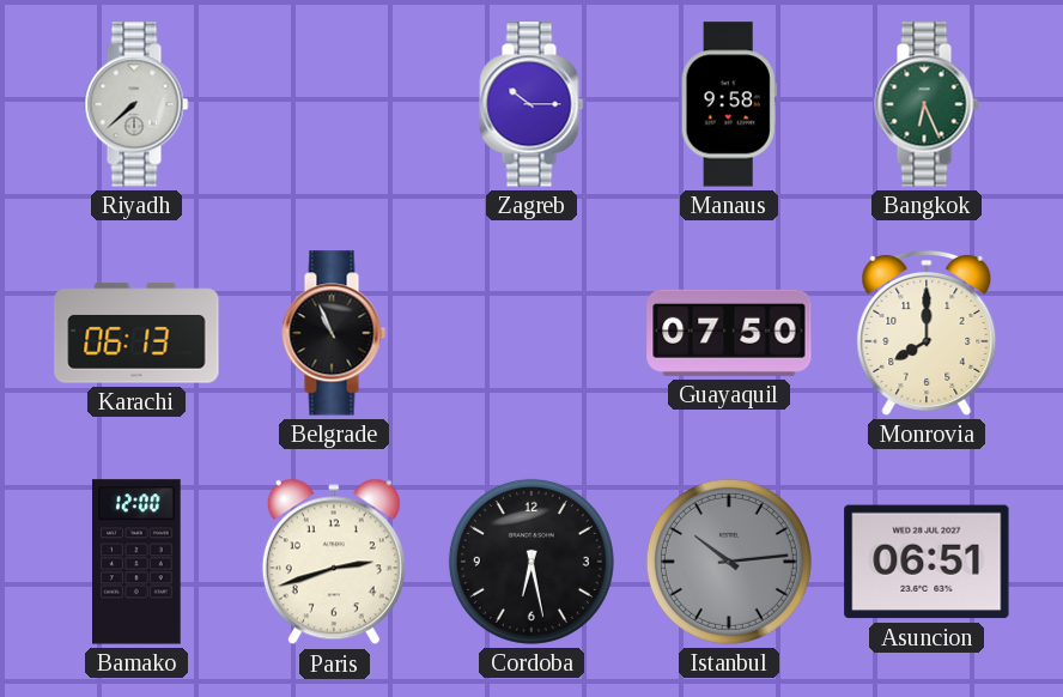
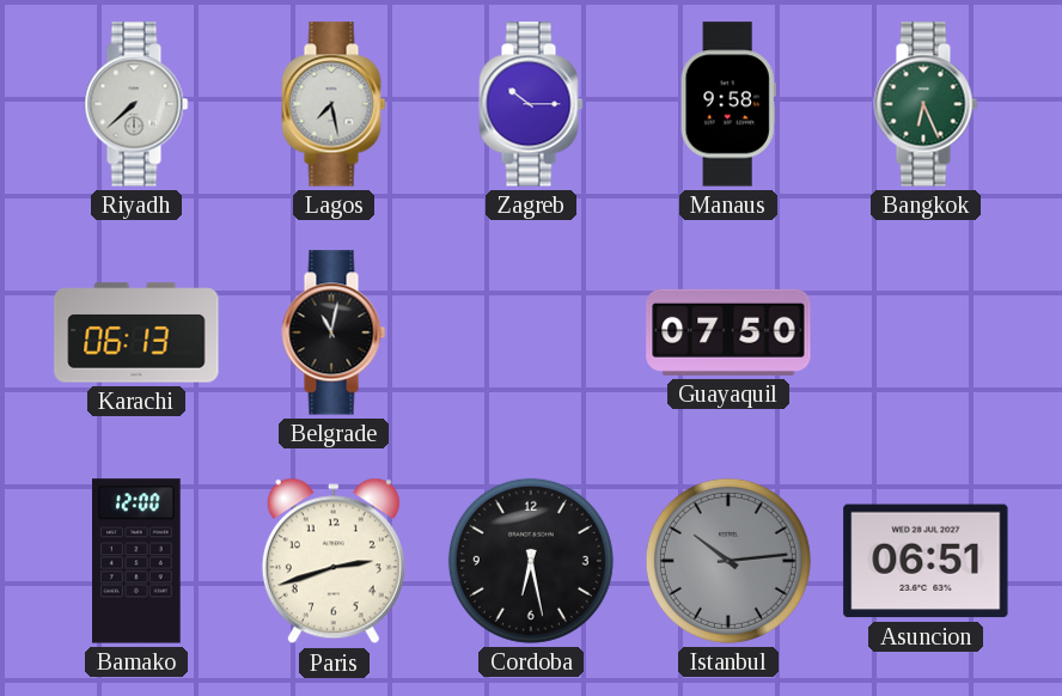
Lagos: none -> 7:28 (334, 104)
Belgrade: 10:56 -> 11:02 (334, 332)
Monrovia: 8:00 -> none (927, 333)
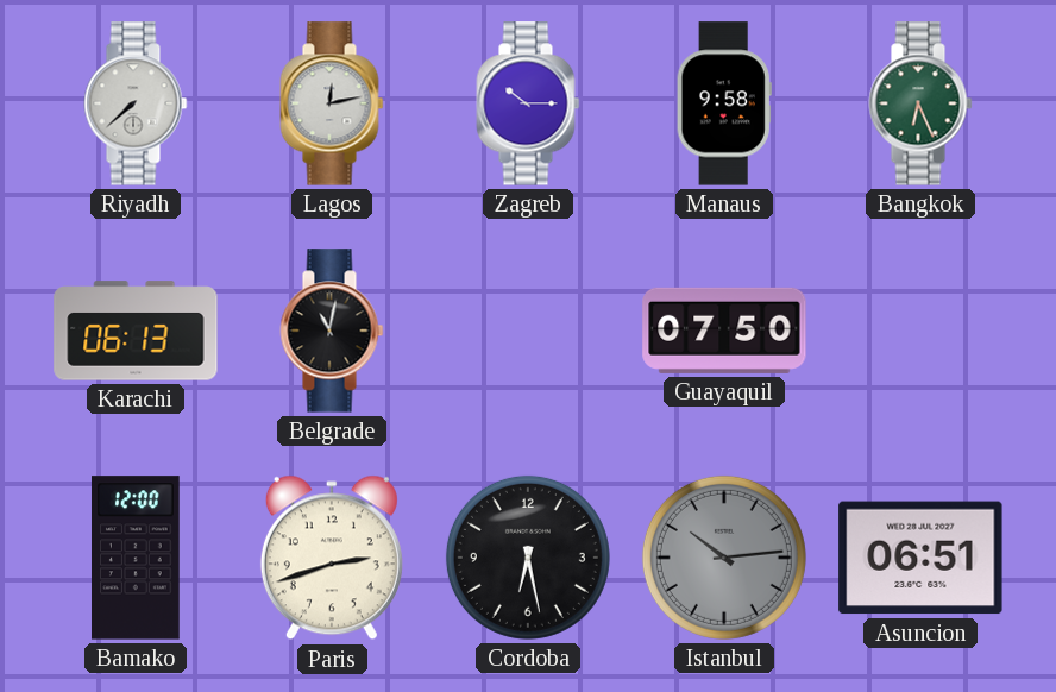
Lagos: 7:28 -> 12:13 (332, 103)
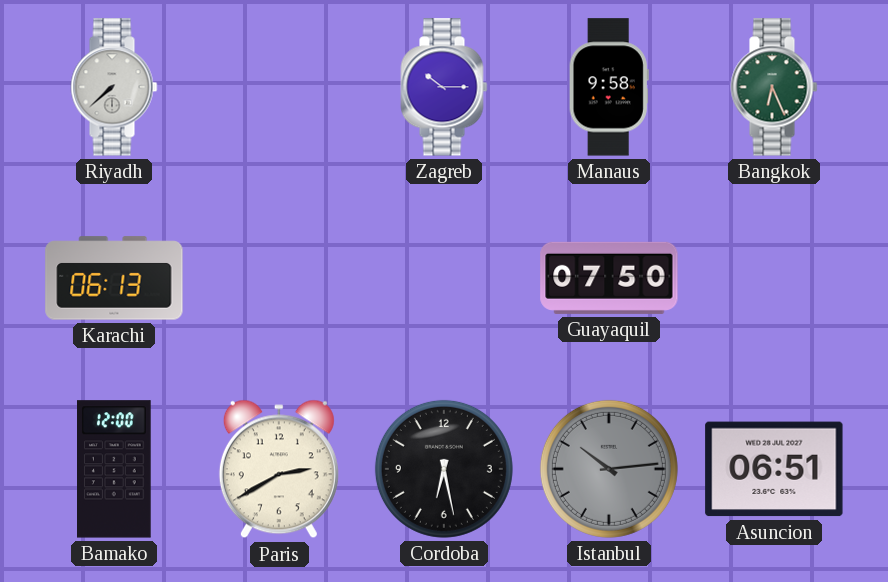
Lagos: 12:13 -> none (332, 103)
Belgrade: 11:02 -> none (332, 331)
Paris: 2:42 -> 2:40 (279, 469)
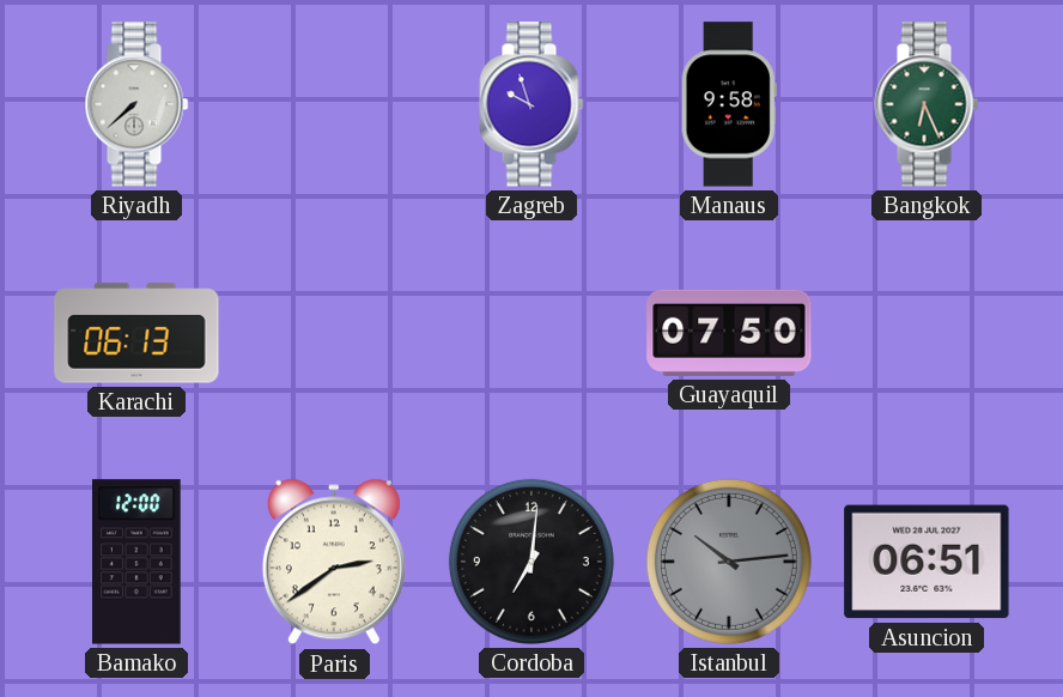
Zagreb: 10:15 -> 9:57 (531, 104)
Paris: 2:40 -> 2:39 (334, 562)
Cordoba: 6:28 -> 7:01 (531, 562)
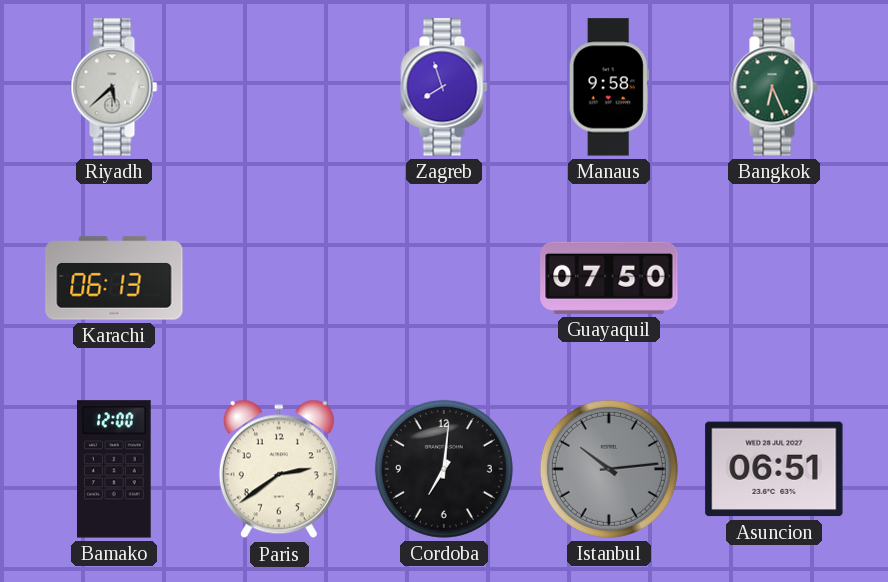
Riyadh: 7:38 -> 5:38 (114, 87)
Zagreb: 9:57 -> 7:57 (444, 87)
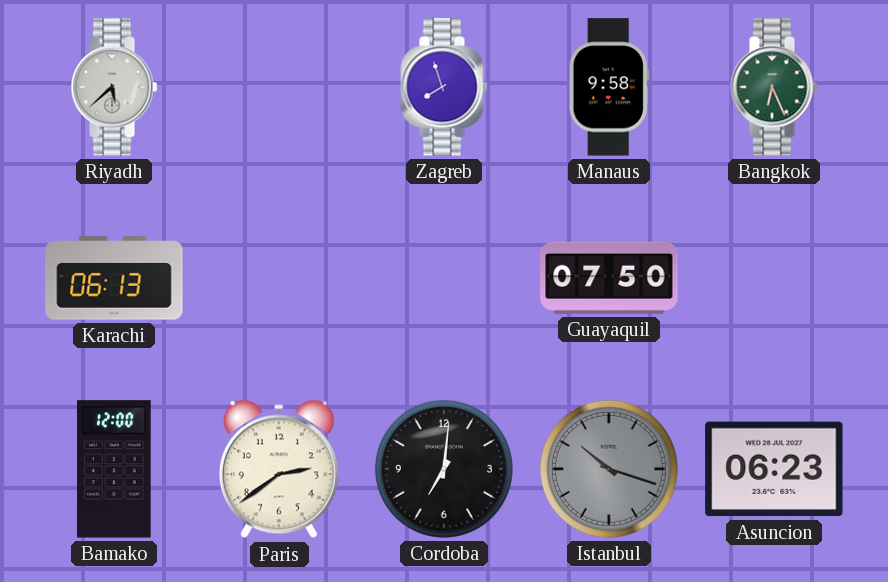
Istanbul: 10:14 -> 10:18 (609, 469)
Asuncion: 06:51 -> 06:23 (774, 469)
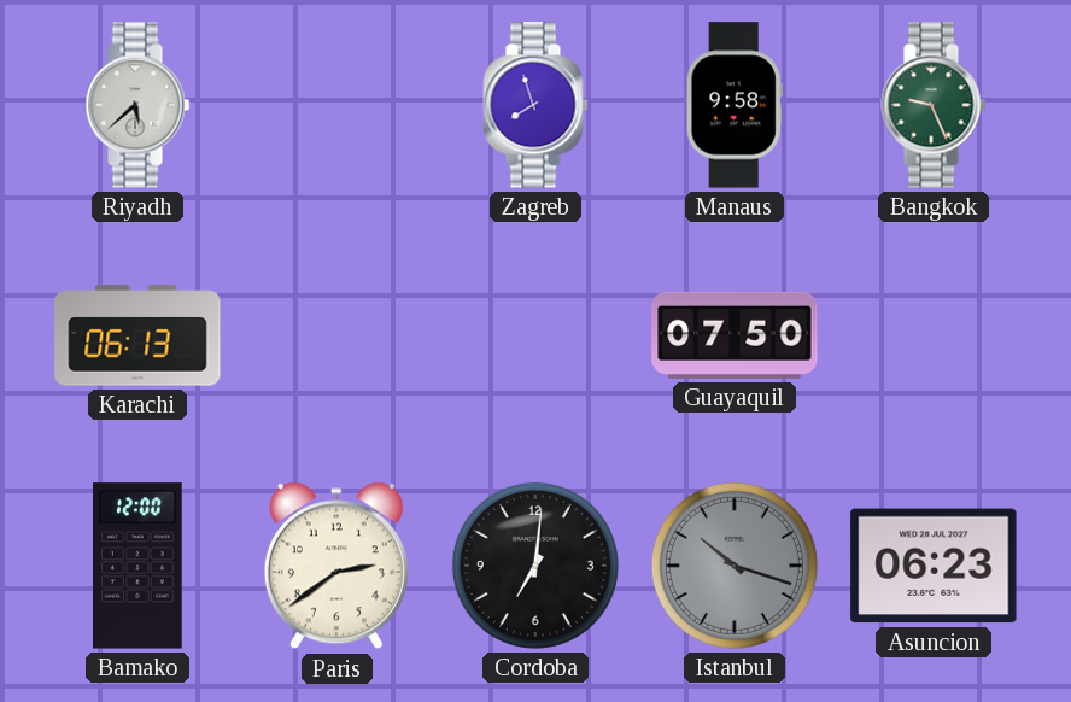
Bangkok: 6:26 -> 9:26 (934, 105)
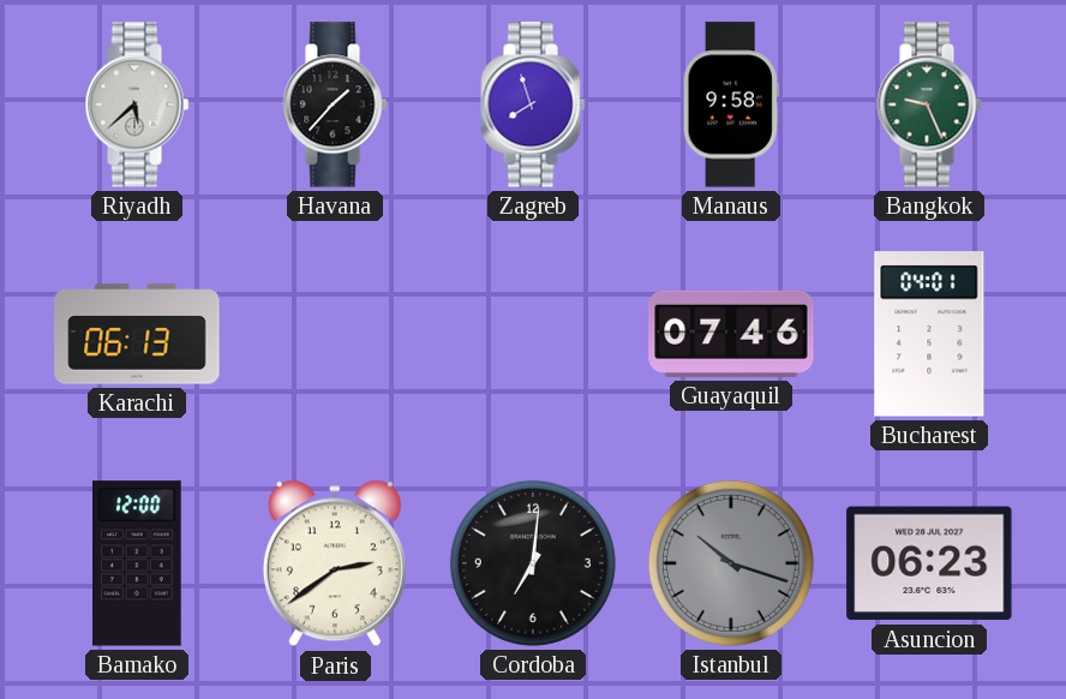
Havana: none -> 1:37 (335, 104)
Guayaquil: 07:50 -> 07:46 (731, 334)
Bucharest: none -> 04:01 (929, 334)
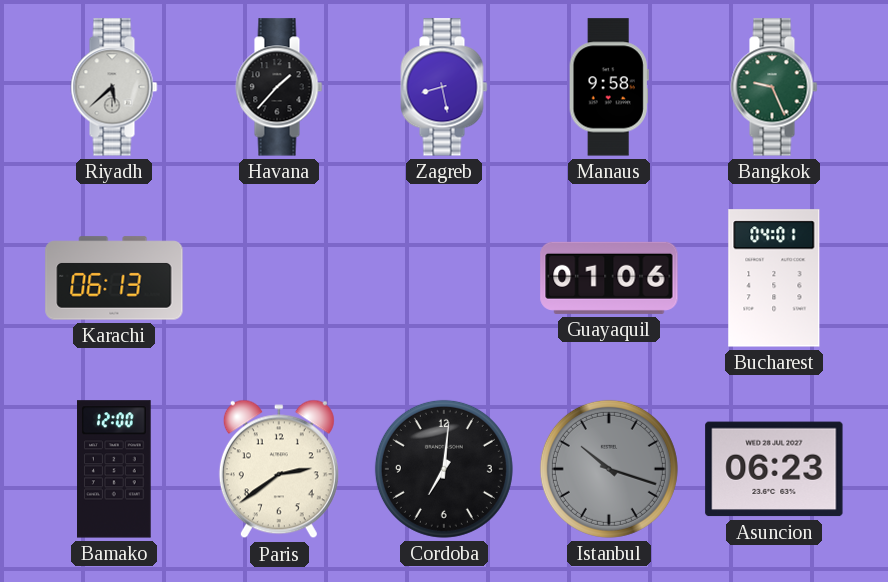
Zagreb: 7:57 -> 8:28 (444, 87)
Guayaquil: 07:46 -> 01:06 (609, 278)
